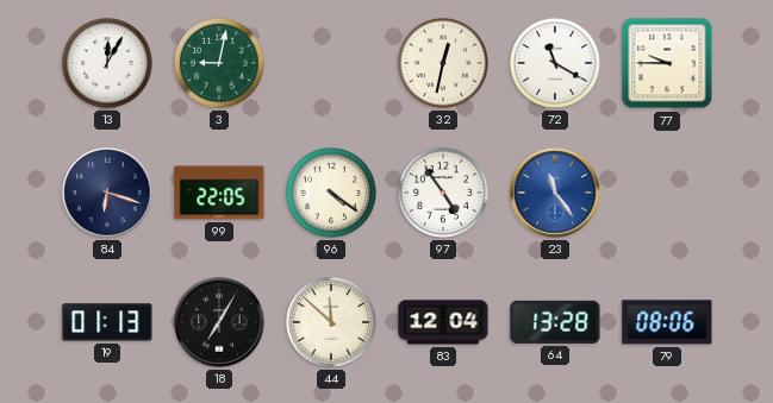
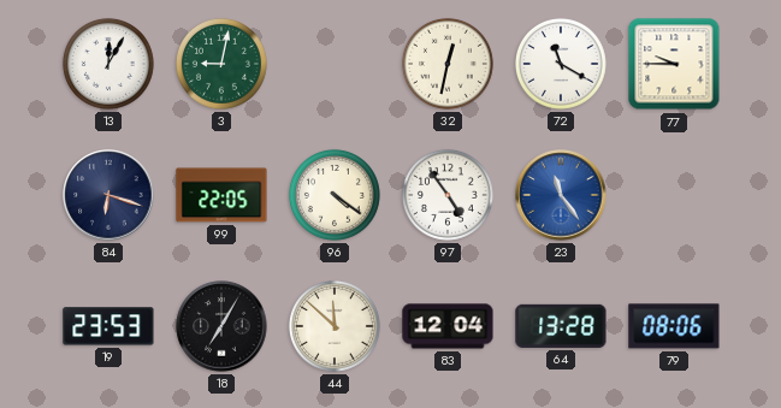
19: 01:13 -> 23:53 (108, 326)
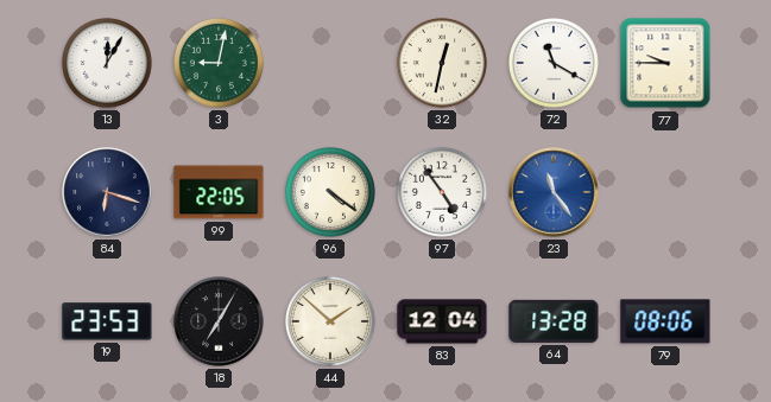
44: 11:52 -> 1:52 (330, 321)
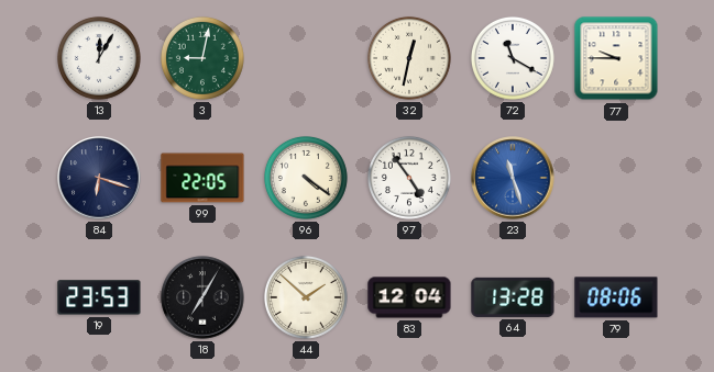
23: 11:24 -> 11:27 (513, 178)
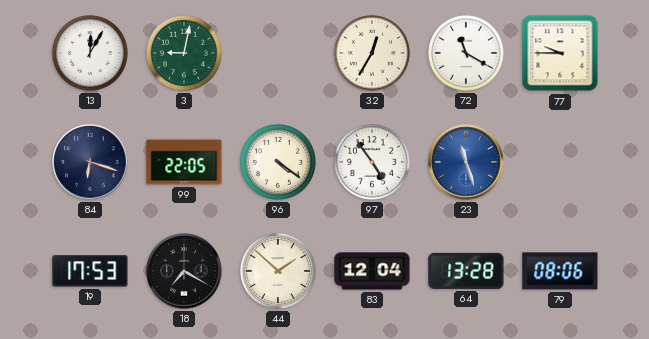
32: 12:32 -> 12:35 (372, 53)
19: 23:53 -> 17:53 (90, 271)
18: 7:05 -> 7:20 (184, 271)
